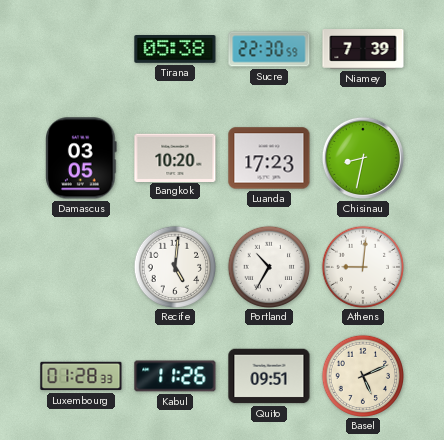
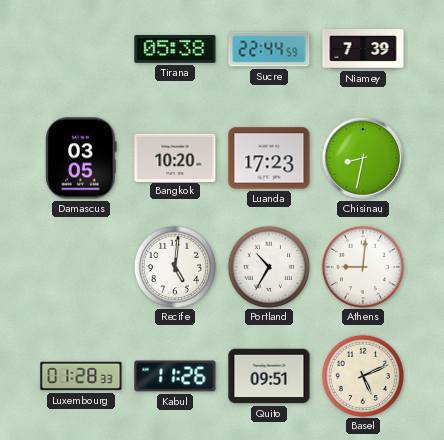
Sucre: 22:30 -> 22:44 (269, 49)
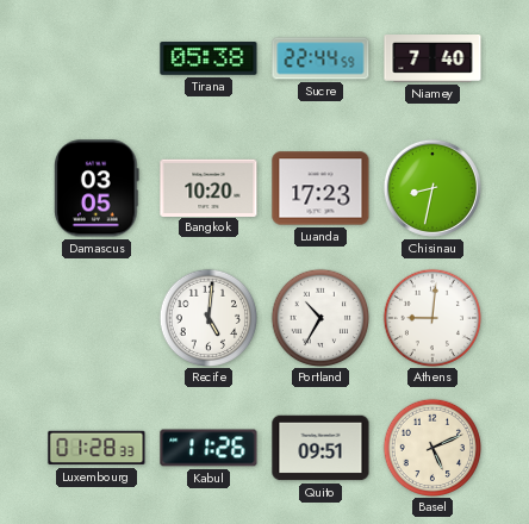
Niamey: 7:39 -> 7:40 (432, 60)
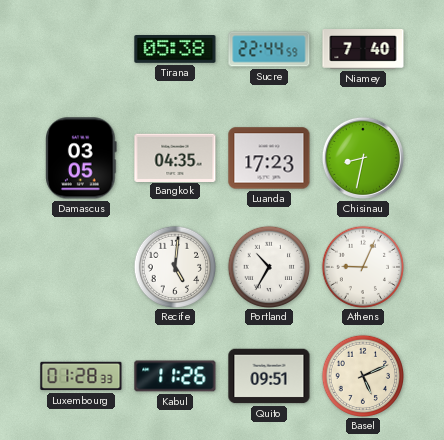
Bangkok: 10:20 -> 04:35 (175, 157)
Athens: 9:01 -> 9:04 (362, 266)
